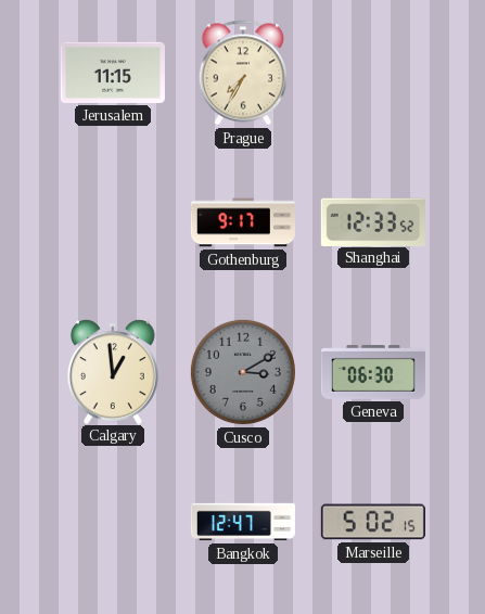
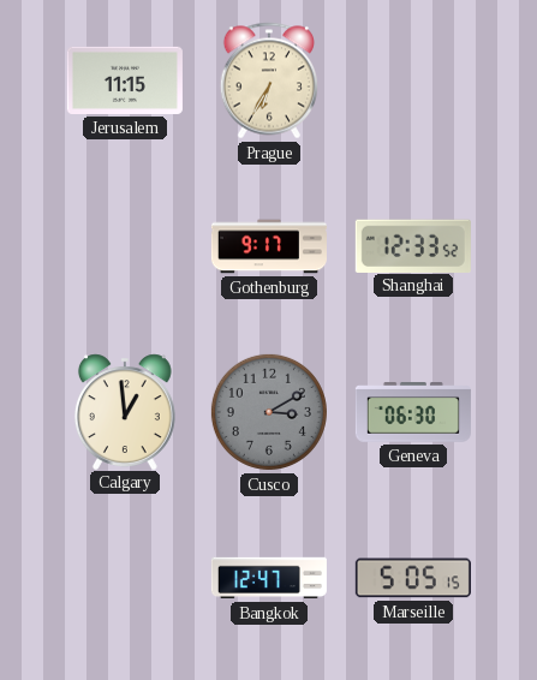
Prague: 7:35 -> 6:35 (268, 80)
Marseille: 5:02 -> 5:05 (413, 578)
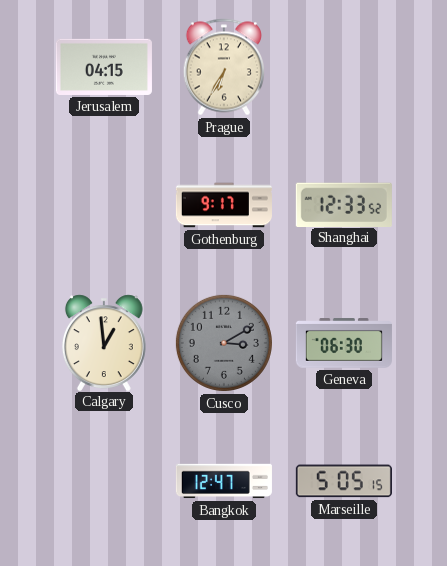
Jerusalem: 11:15 -> 04:15 (104, 67)
